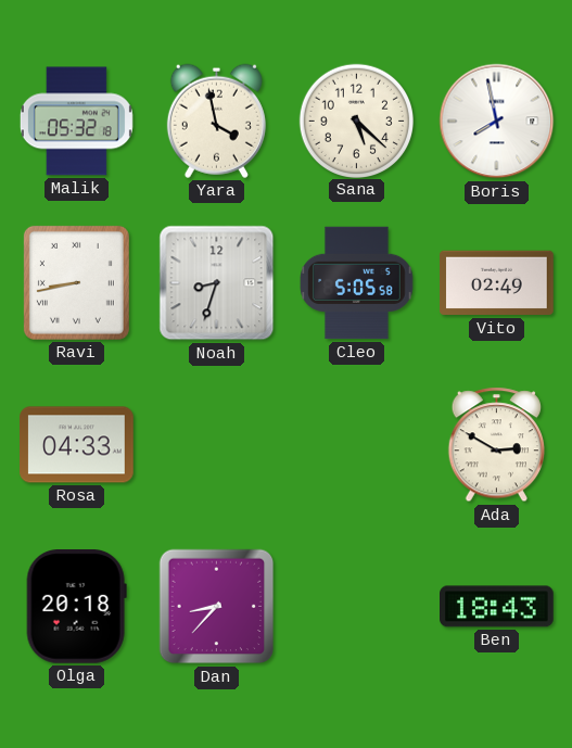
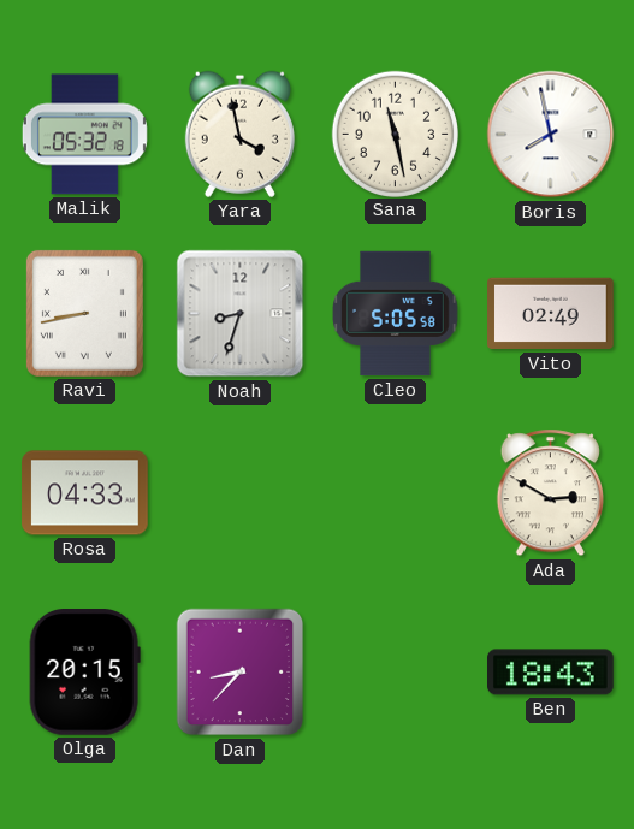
Sana: 5:22 -> 11:28 (395, 134)
Olga: 20:18 -> 20:15 (84, 673)
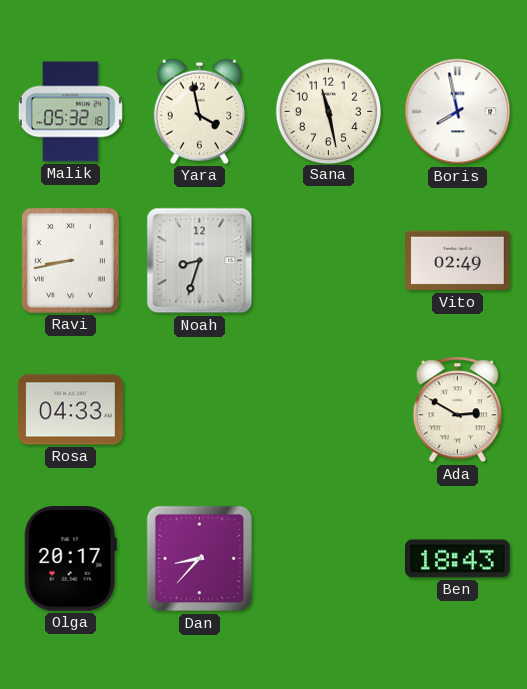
Cleo: 5:05 -> none (396, 314)
Olga: 20:15 -> 20:17 (70, 559)
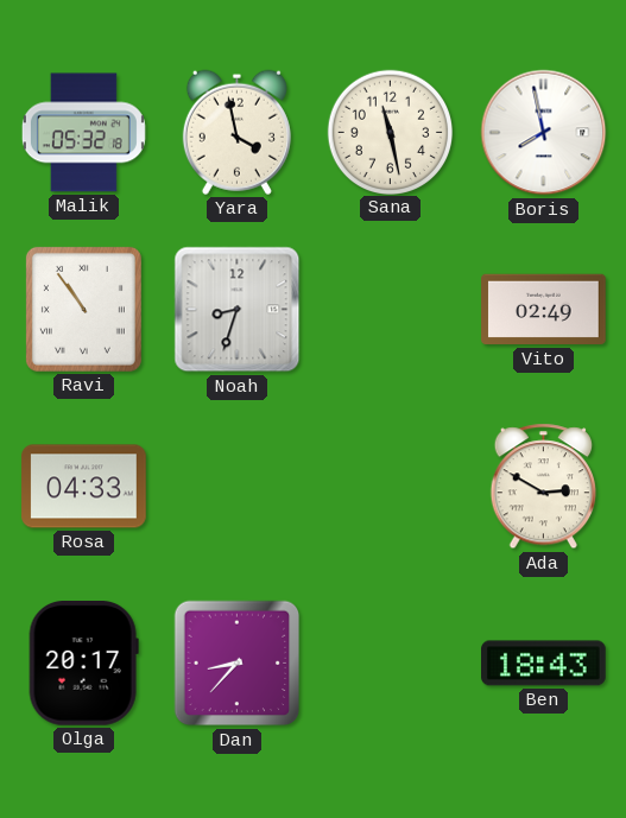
Ravi: 8:43 -> 10:54 (83, 309)
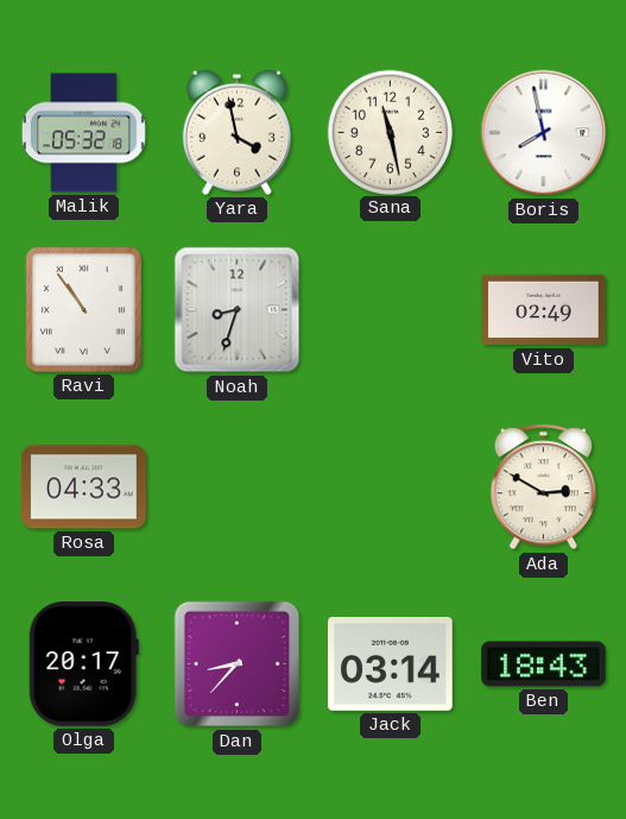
Jack: none -> 03:14 (391, 663)
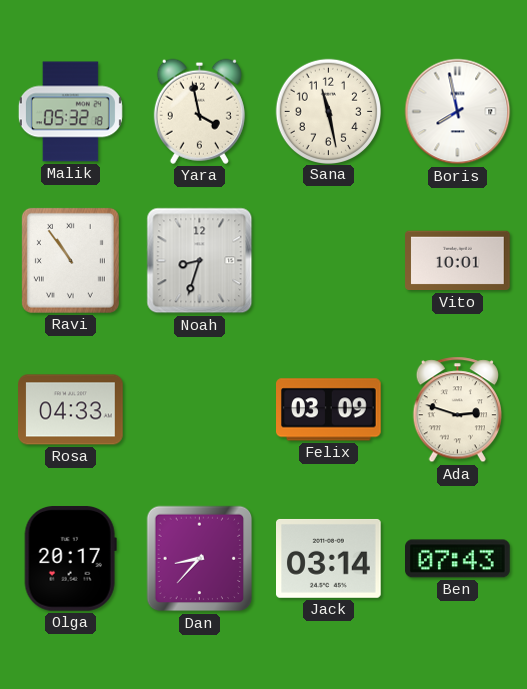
Vito: 02:49 -> 10:01 (458, 261)
Felix: none -> 03:09 (329, 410)
Ada: 2:50 -> 2:48 (457, 410)
Ben: 18:43 -> 07:43 (458, 559)
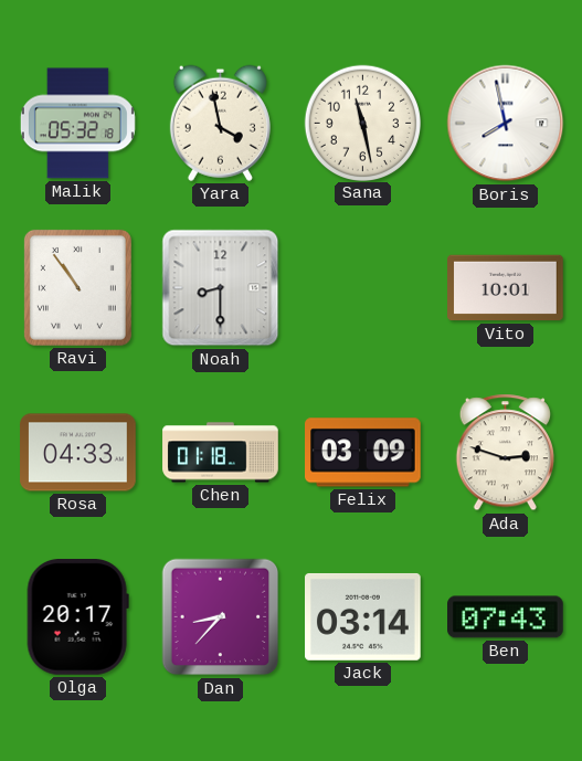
Noah: 8:33 -> 8:30 (221, 288)
Chen: none -> 01:18 (221, 453)
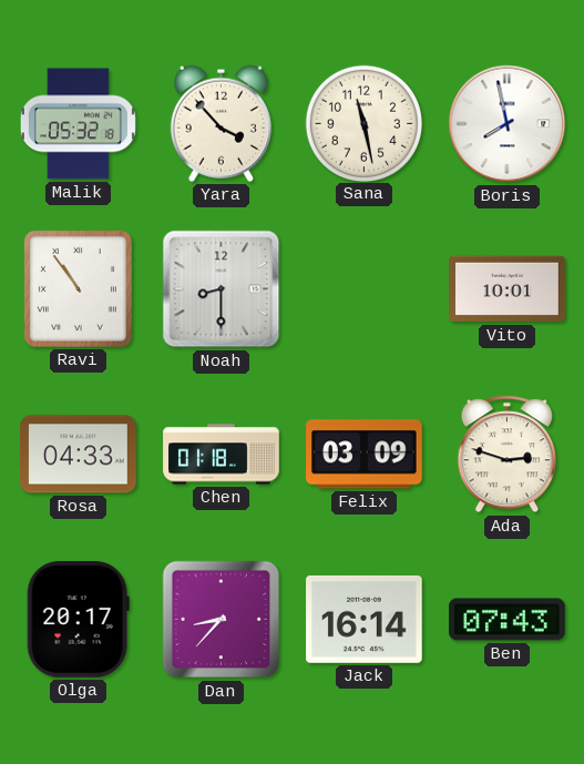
Yara: 3:58 -> 3:53 (221, 123)
Jack: 03:14 -> 16:14 (365, 619)
